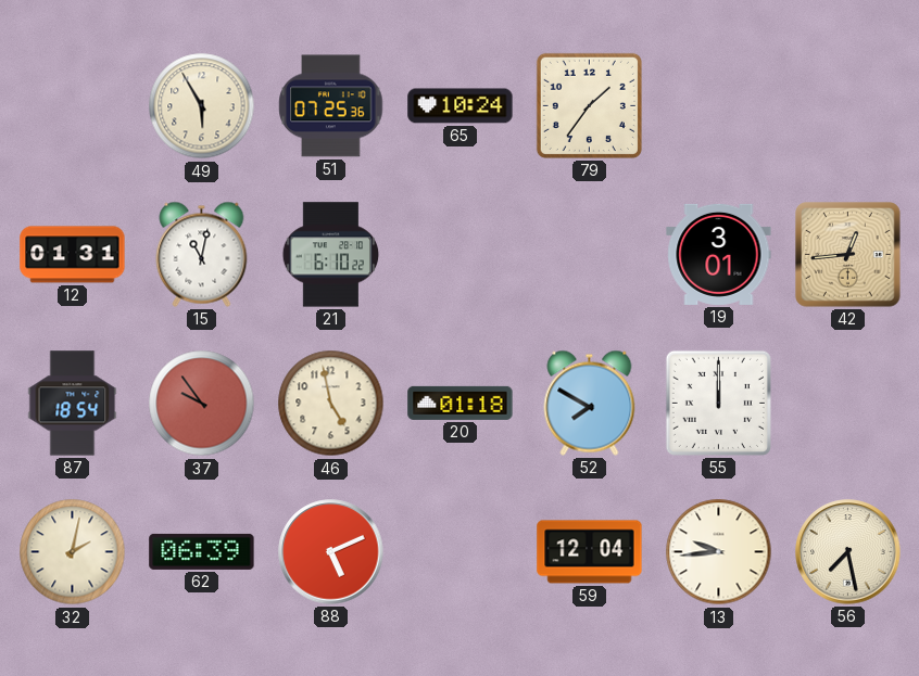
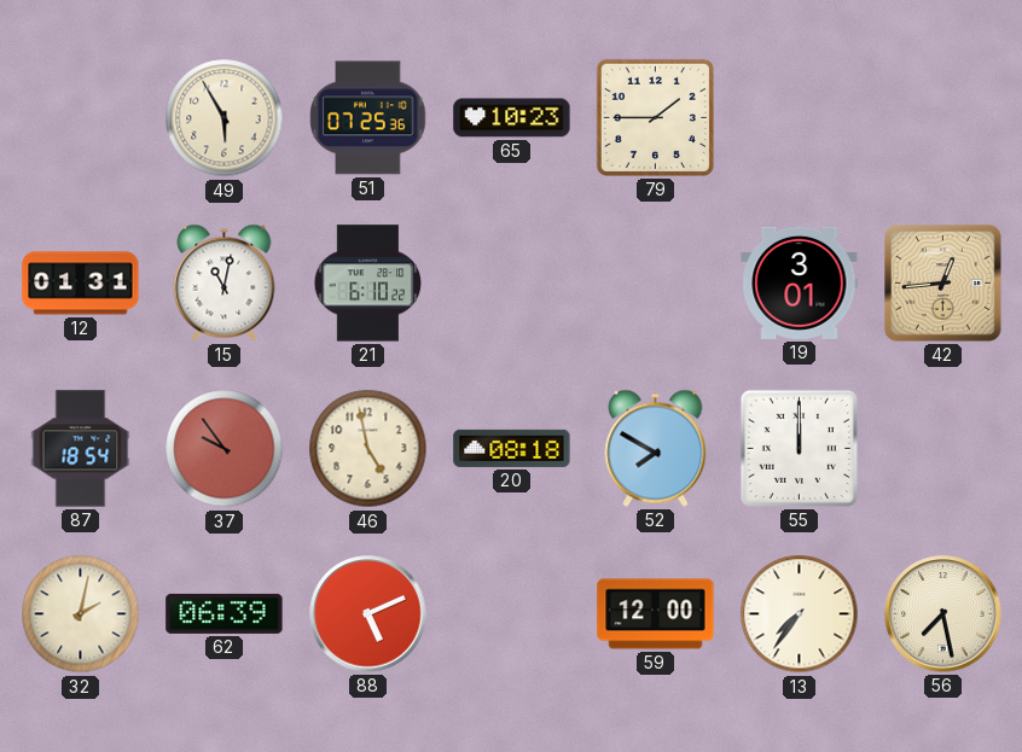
65: 10:24 -> 10:23 (512, 118)
79: 1:36 -> 1:45 (655, 117)
20: 01:18 -> 08:18 (512, 448)
59: 12:04 -> 12:00 (656, 614)
13: 9:44 -> 7:36 (800, 614)
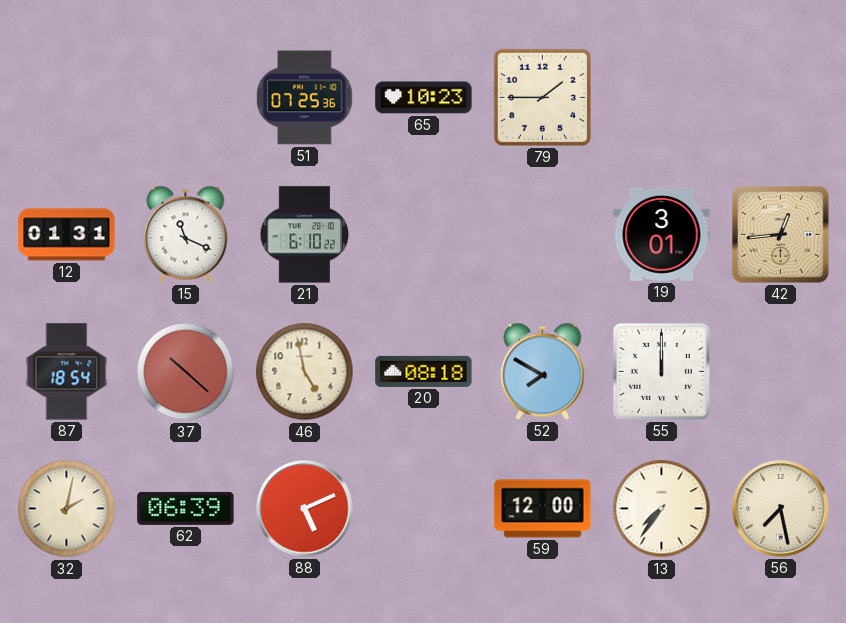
49: 5:55 -> none (225, 118)
15: 11:02 -> 11:19 (186, 234)
37: 9:54 -> 10:22 (186, 372)
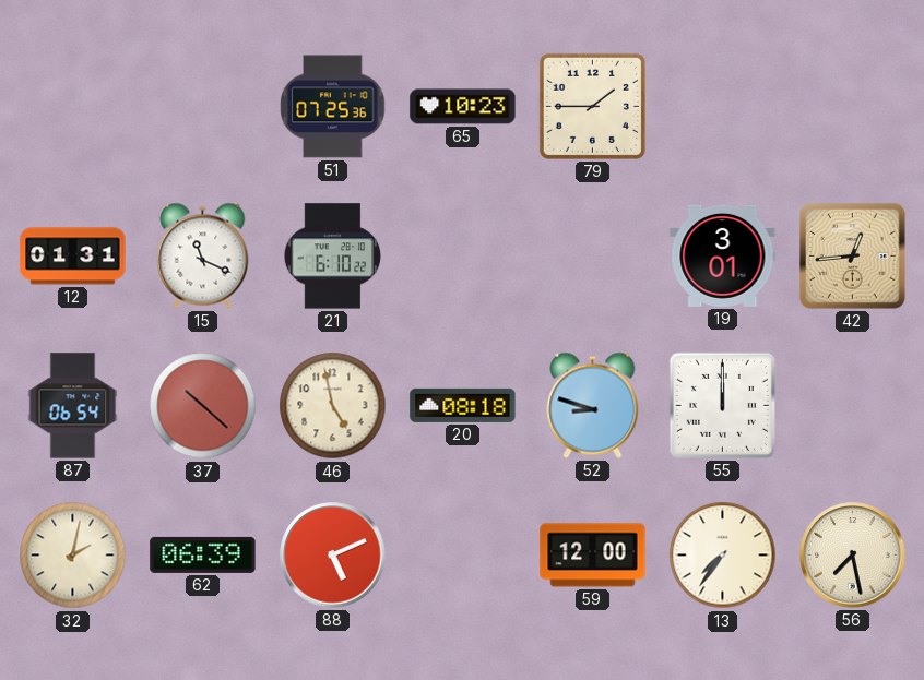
87: 18:54 -> 06:54 (73, 406)
52: 7:50 -> 8:48 (593, 405)
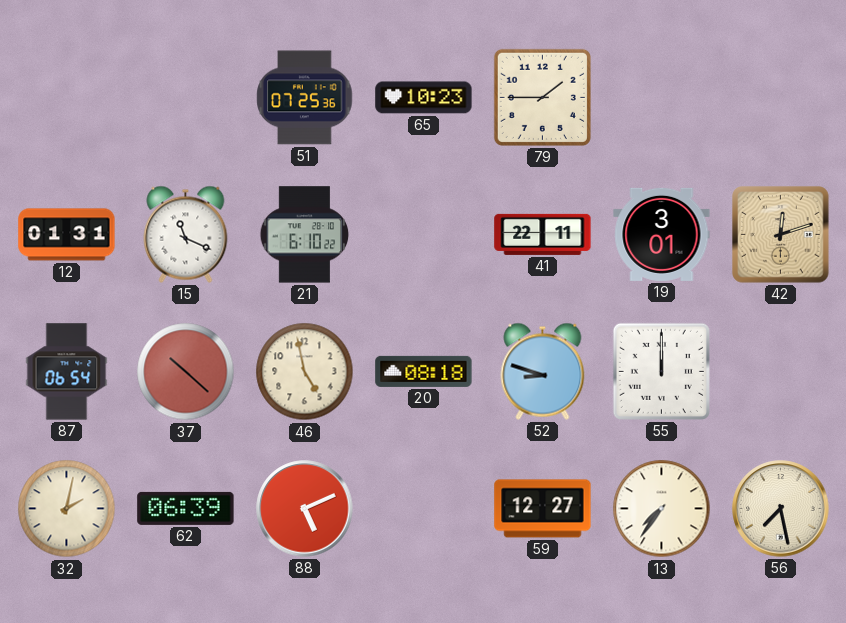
41: none -> 22:11 (543, 234)
42: 12:44 -> 12:12 (781, 235)
59: 12:00 -> 12:27 (543, 509)
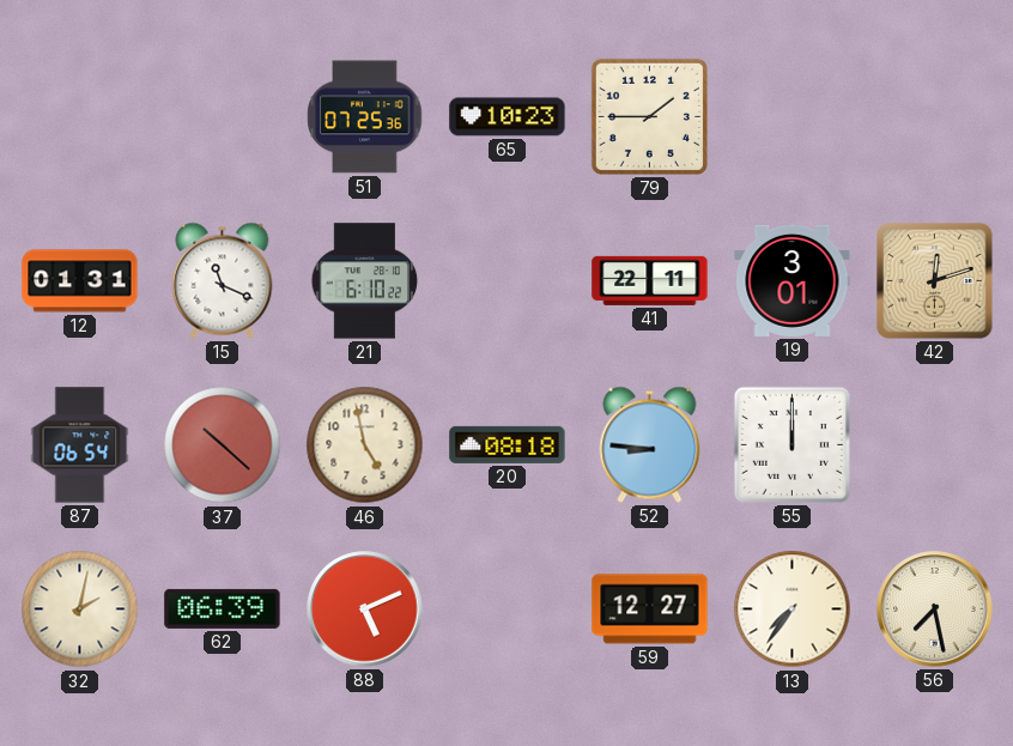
52: 8:48 -> 8:46 (650, 444)
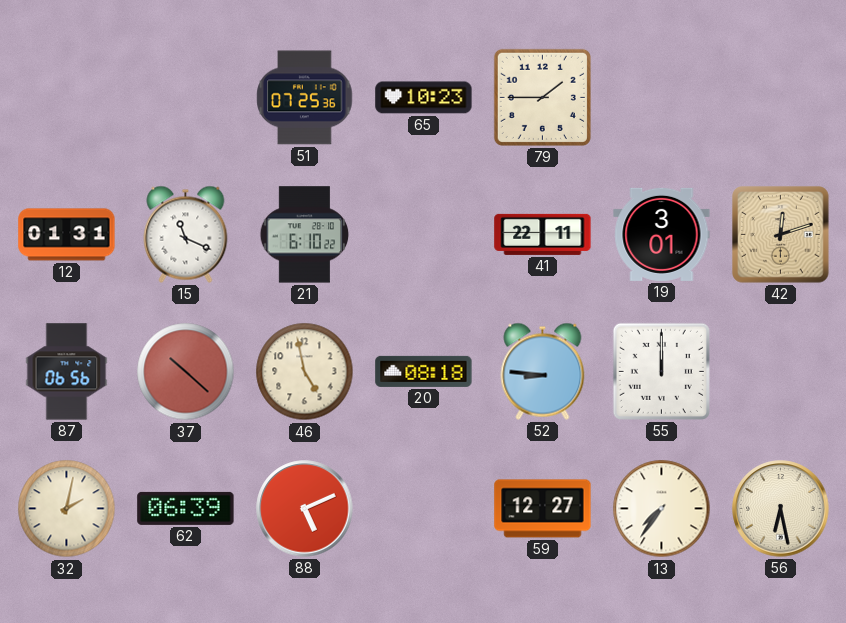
87: 06:54 -> 06:56 (67, 372)
56: 7:28 -> 6:28 (781, 509)
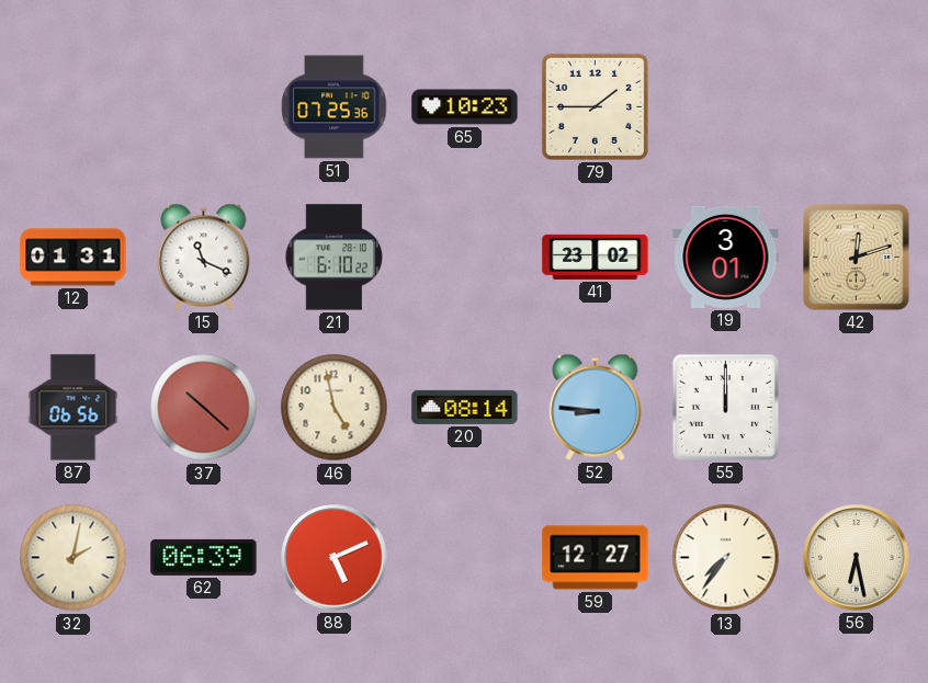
41: 22:11 -> 23:02 (596, 257)
20: 08:18 -> 08:14 (465, 407)
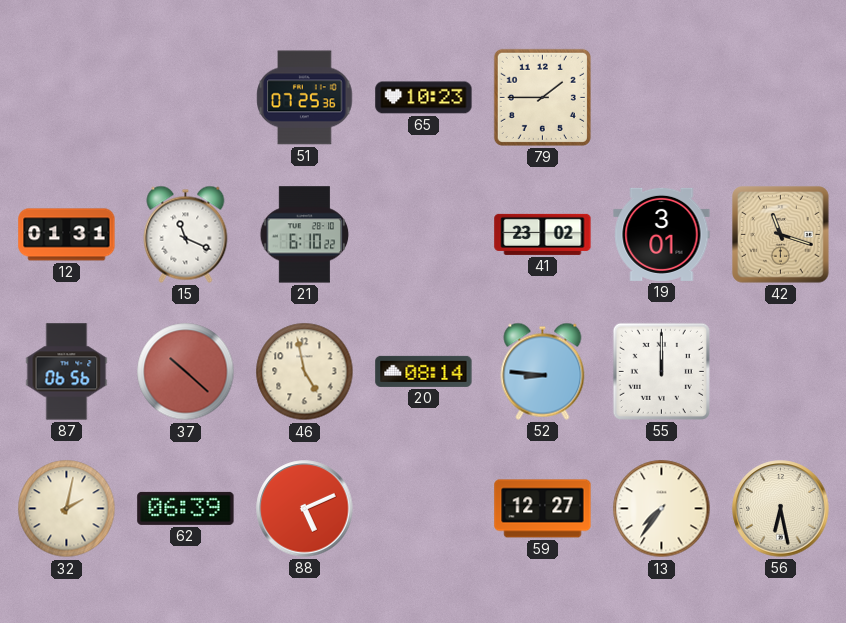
42: 12:12 -> 11:18 (781, 235)
